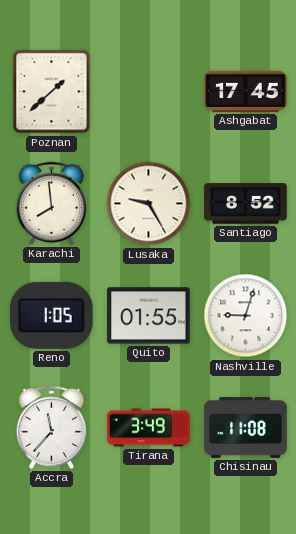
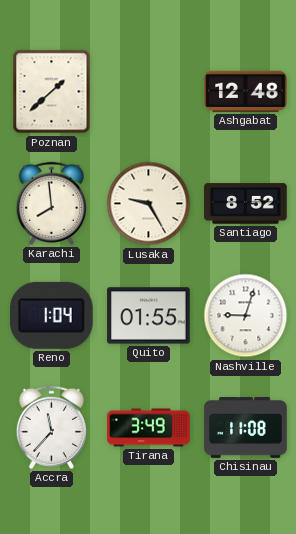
Ashgabat: 17:45 -> 12:48 (246, 91)
Reno: 1:05 -> 1:04 (52, 315)
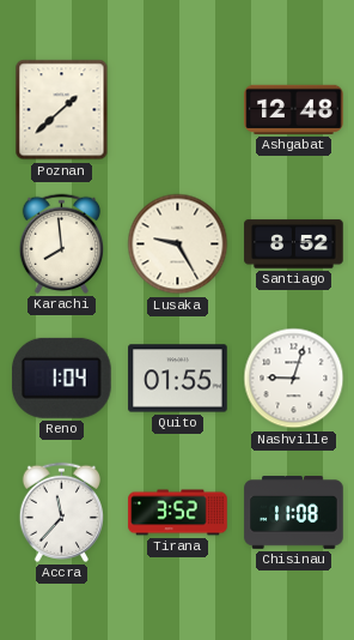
Tirana: 3:49 -> 3:52 (178, 513)
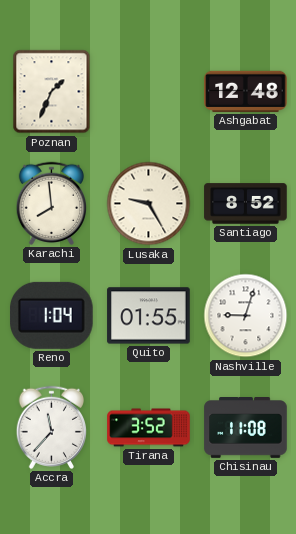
Poznan: 1:38 -> 1:34 (52, 92)
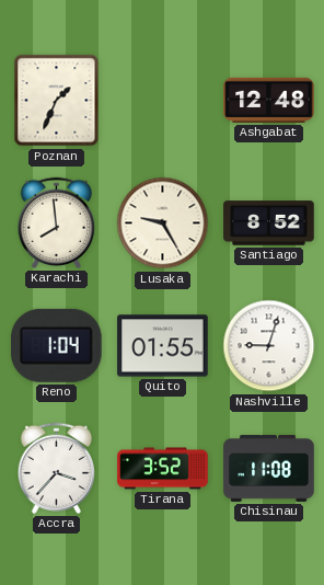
Accra: 11:37 -> 3:37 (56, 468)
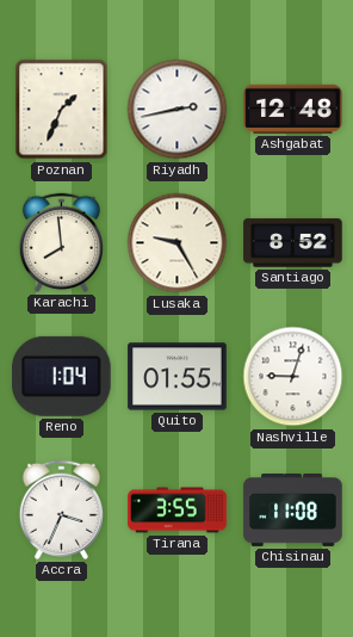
Riyadh: none -> 2:43 (178, 110)
Accra: 3:37 -> 3:34 (61, 509)
Tirana: 3:52 -> 3:55 (178, 511)
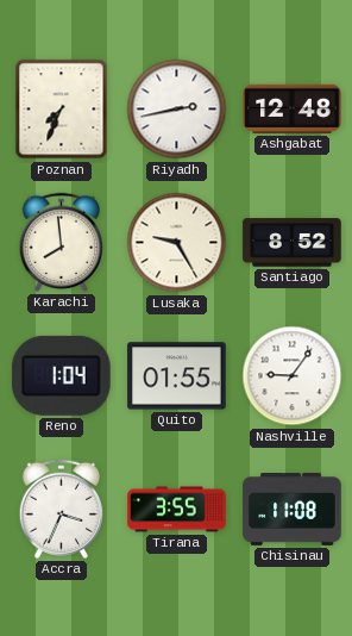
Poznan: 1:34 -> 7:34 (62, 110)
Nashville: 9:03 -> 9:06 (293, 376)
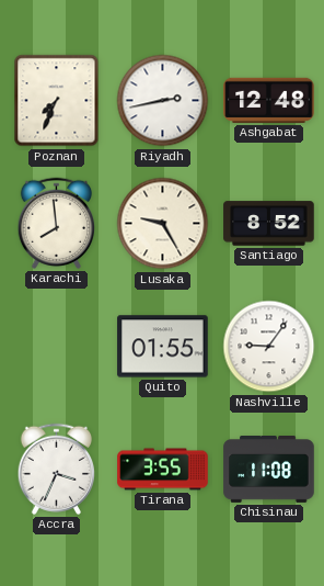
Reno: 1:04 -> none (62, 375)
